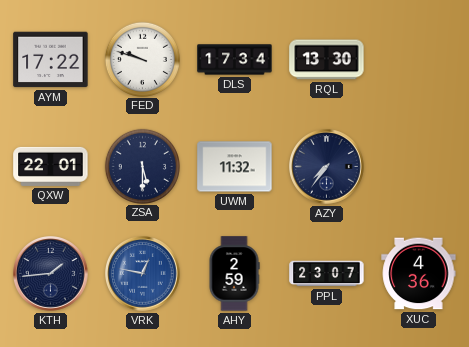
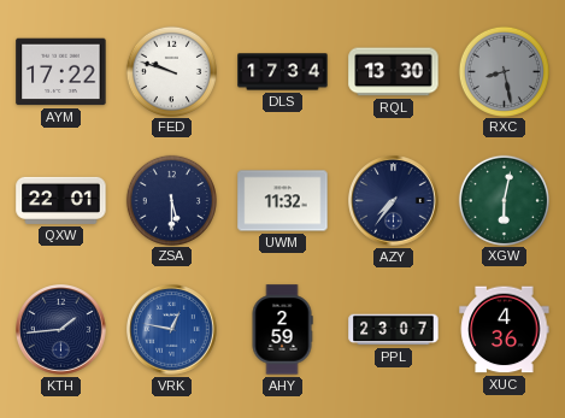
RXC: none -> 8:28 (504, 71)
XGW: none -> 6:02 (504, 200)
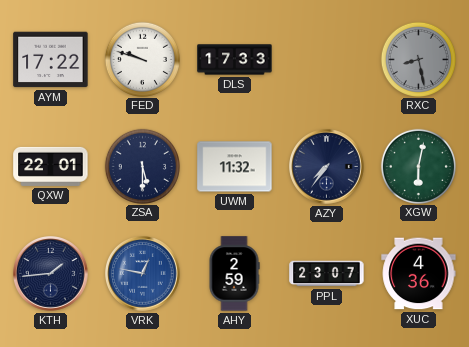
DLS: 17:34 -> 17:33 (235, 60)
RQL: 13:30 -> none (394, 72)
